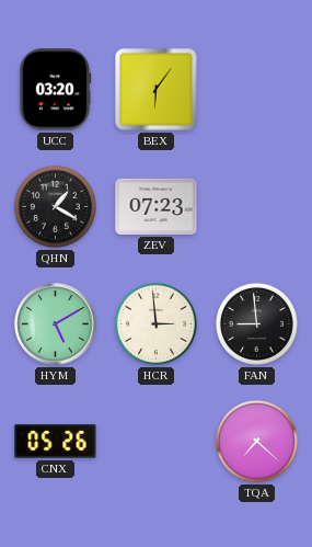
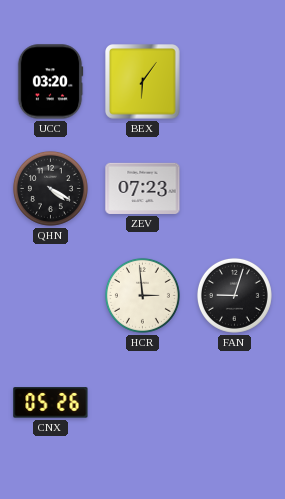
QHN: 1:20 -> 4:20 (50, 188)
HYM: 5:10 -> none (56, 324)
FAN: 8:59 -> 9:03 (234, 295)
TQA: 7:22 -> none (256, 441)
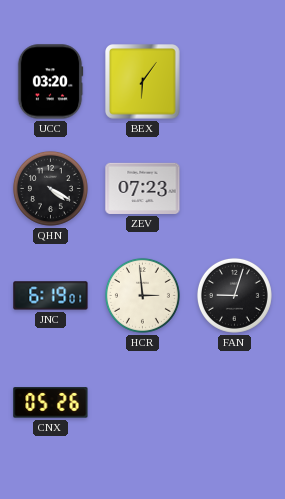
JNC: none -> 6:19 (51, 296)
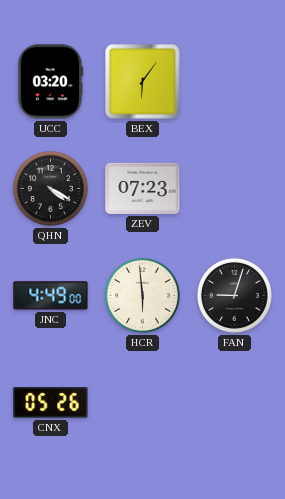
JNC: 6:19 -> 4:49 (51, 296)
HCR: 2:59 -> 5:59 (142, 295)
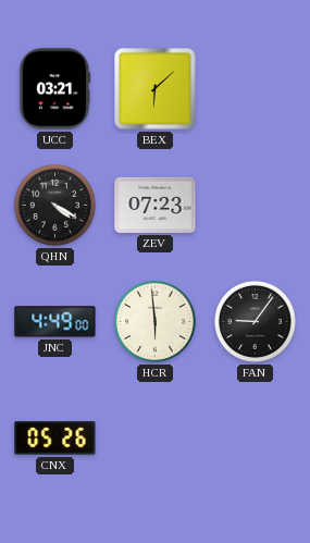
UCC: 03:20 -> 03:21 (54, 89)
BEX: 6:06 -> 6:08 (156, 89)
FAN: 9:03 -> 9:06 (255, 321)
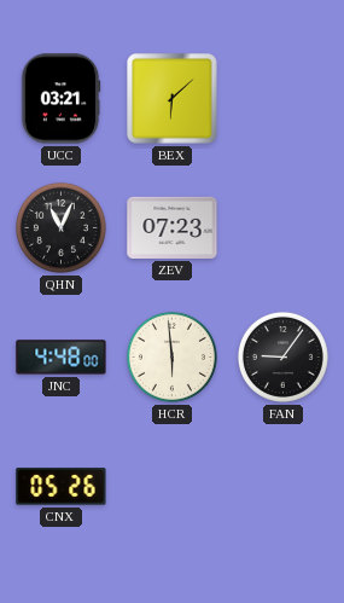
QHN: 4:20 -> 11:04 (60, 227)
JNC: 4:49 -> 4:48 (62, 358)
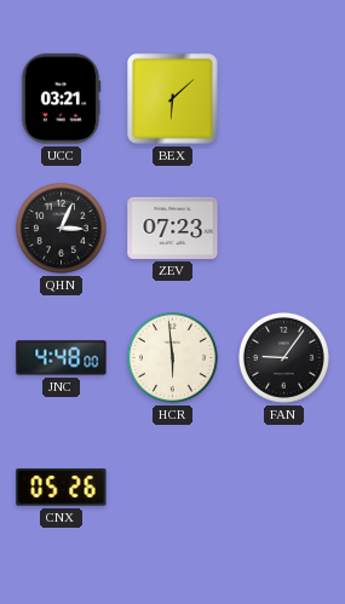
QHN: 11:04 -> 3:04 (61, 228)
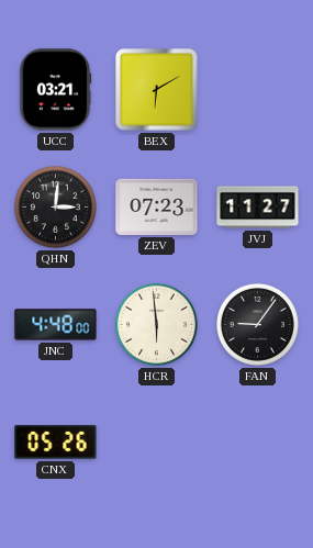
BEX: 6:08 -> 6:10 (157, 90)
QHN: 3:04 -> 3:01 (55, 206)
JVJ: none -> 11:27 (258, 208)
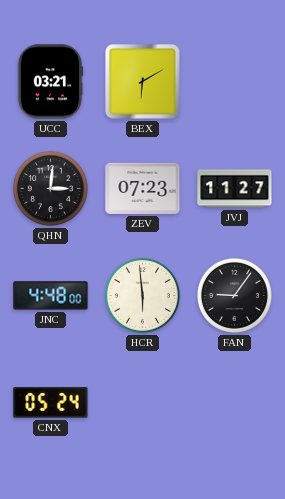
CNX: 05:26 -> 05:24 (51, 403)
